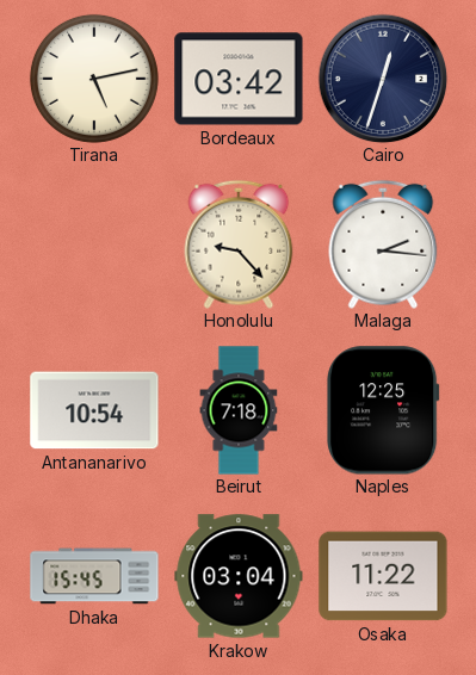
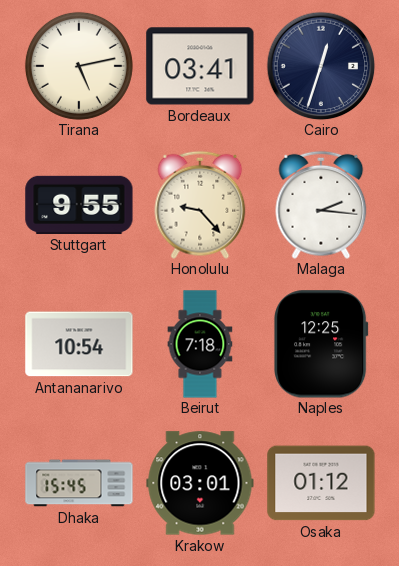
Bordeaux: 03:42 -> 03:41 (200, 66)
Stuttgart: none -> 9:55 (79, 205)
Krakow: 03:04 -> 03:01 (200, 483)
Osaka: 11:22 -> 01:12 (321, 483)
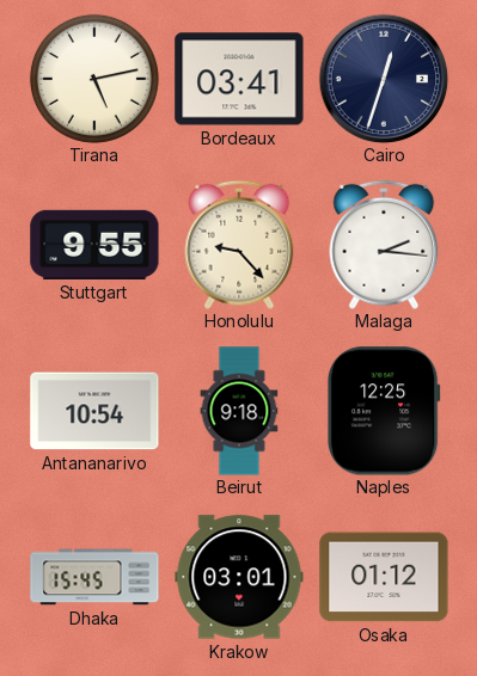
Beirut: 7:18 -> 9:18 (239, 411)
